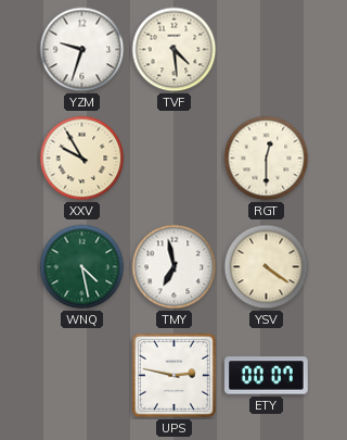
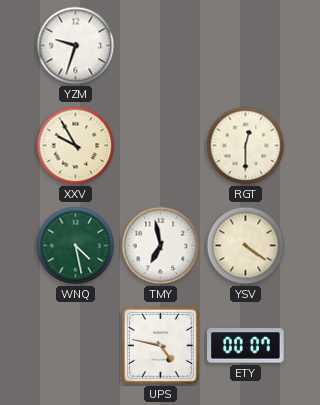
TVF: 4:29 -> none (175, 50)
UPS: 2:47 -> 4:47 (160, 345)
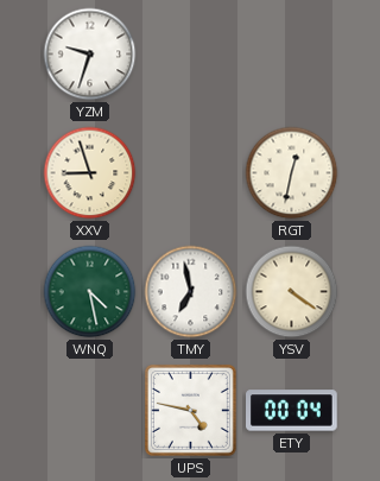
XXV: 9:55 -> 8:57 (90, 173)
RGT: 12:30 -> 12:32 (292, 173)
ETY: 00:07 -> 00:04 (292, 411)
